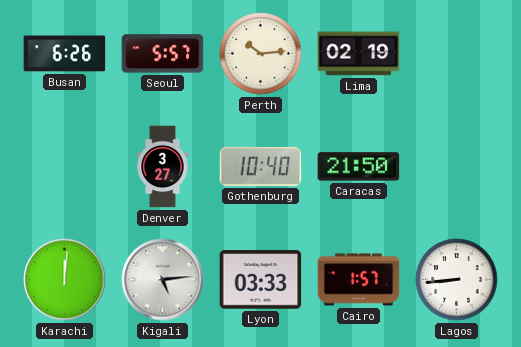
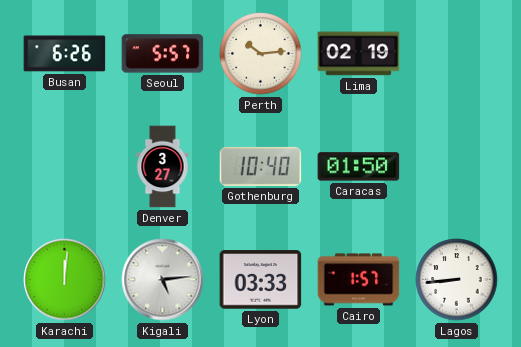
Caracas: 21:50 -> 01:50 (359, 167)
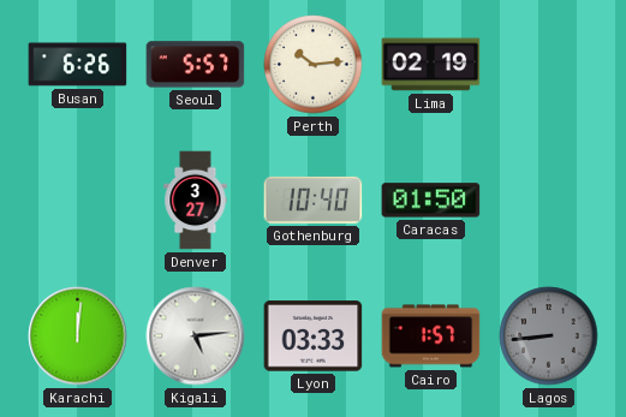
Lagos dial: white -> grey (549, 336)
